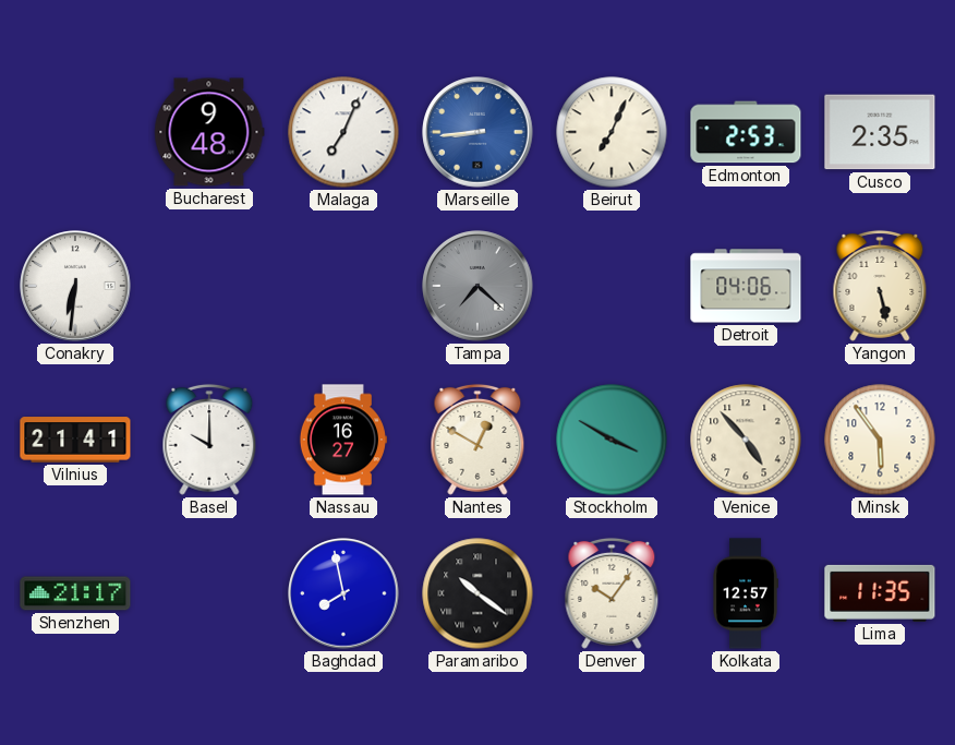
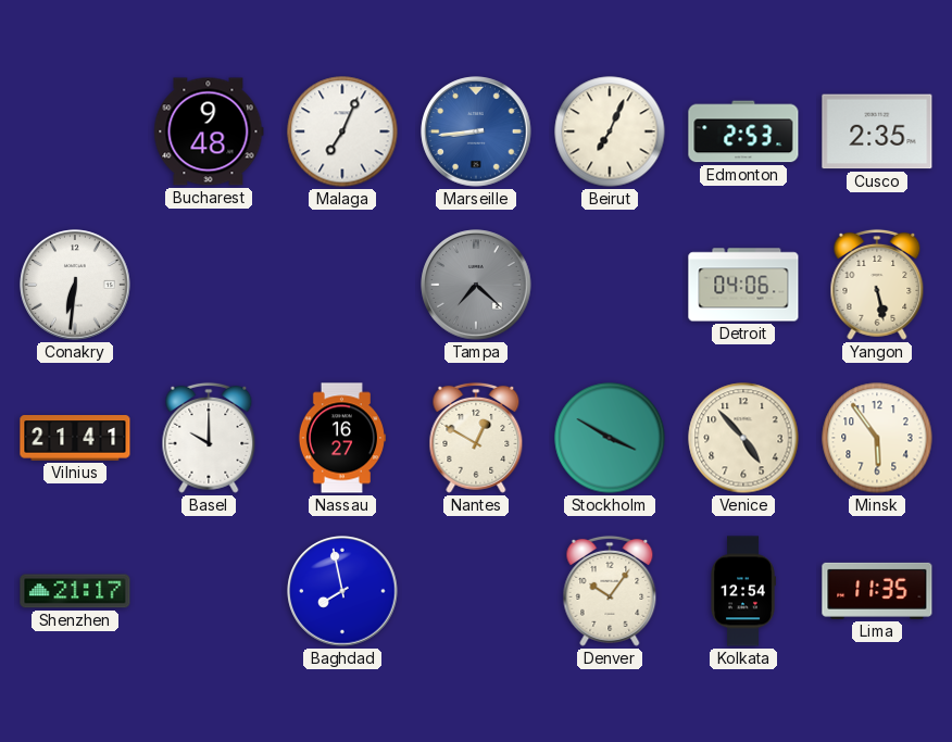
Paramaribo: 10:21 -> none (477, 593)
Kolkata: 12:57 -> 12:54 (743, 591)
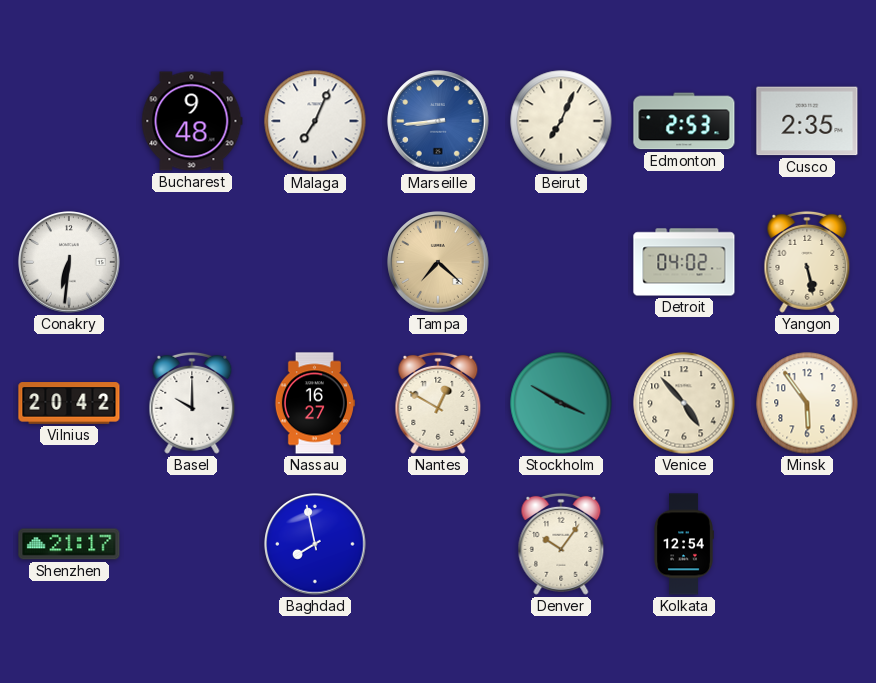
Tampa dial: grey -> champagne (438, 262)
Detroit: 04:06 -> 04:02 (684, 262)
Vilnius: 21:41 -> 20:42 (69, 403)
Lima: 11:35 -> none (877, 591)
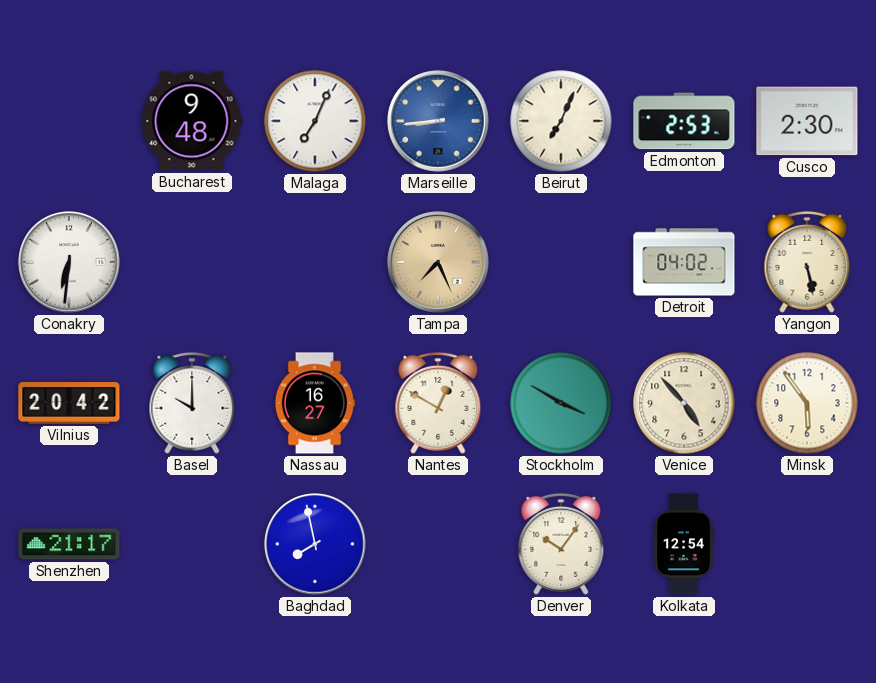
Cusco: 2:35 -> 2:30 (807, 121)
Tampa: 7:22 -> 7:26 (438, 262)
